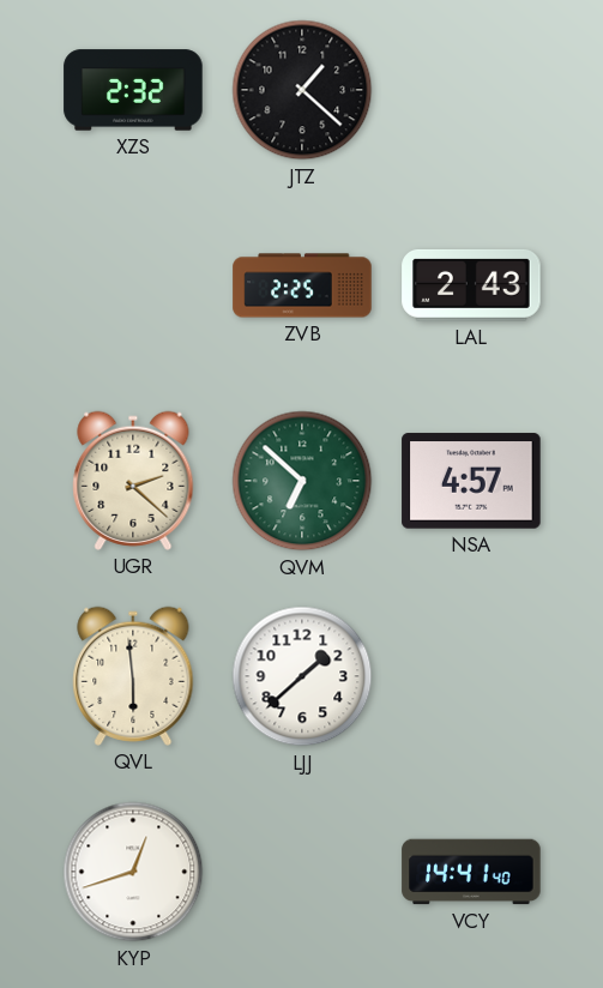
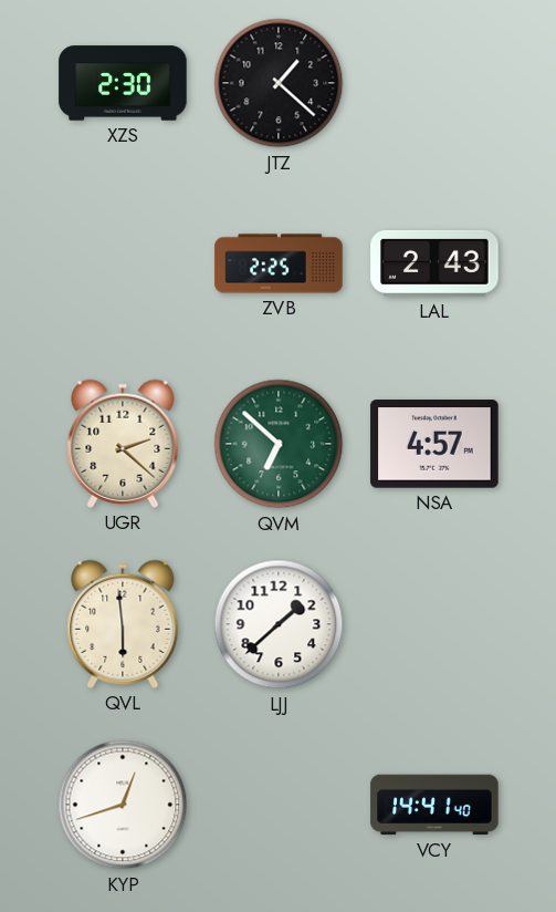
XZS: 2:32 -> 2:30 (123, 83)
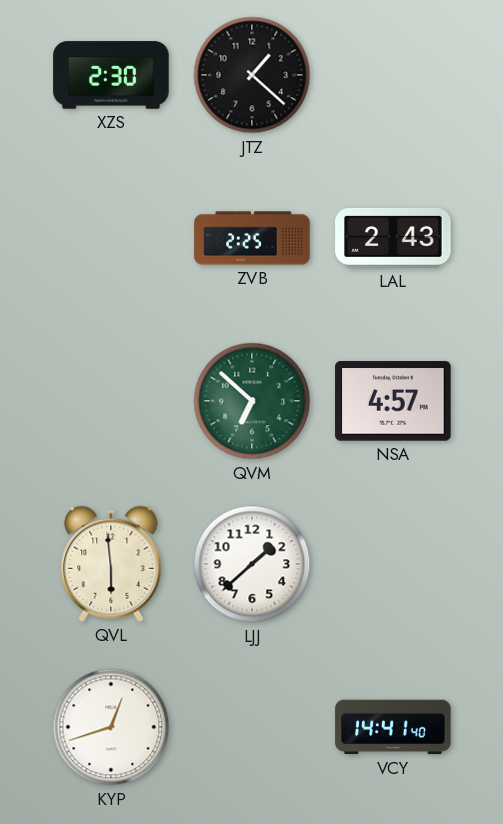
UGR: 2:22 -> none (123, 444)
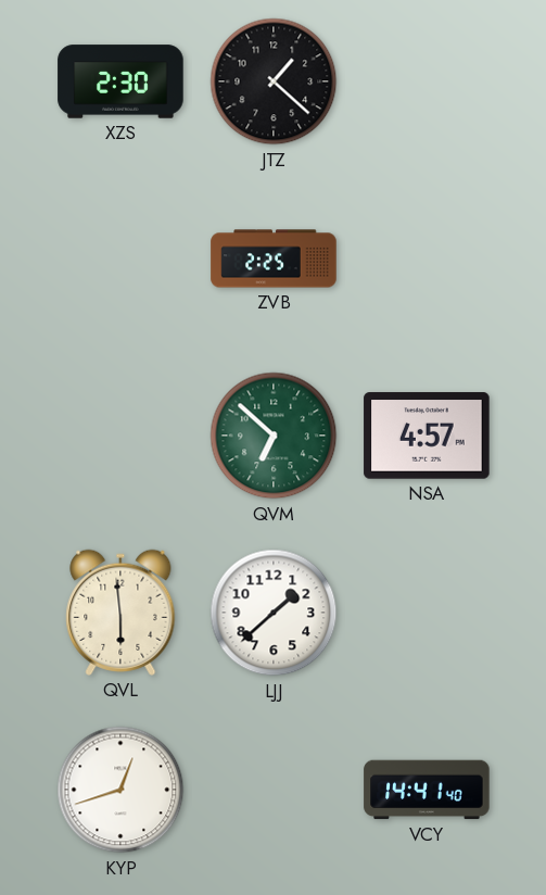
LAL: 2:43 -> none (393, 238)
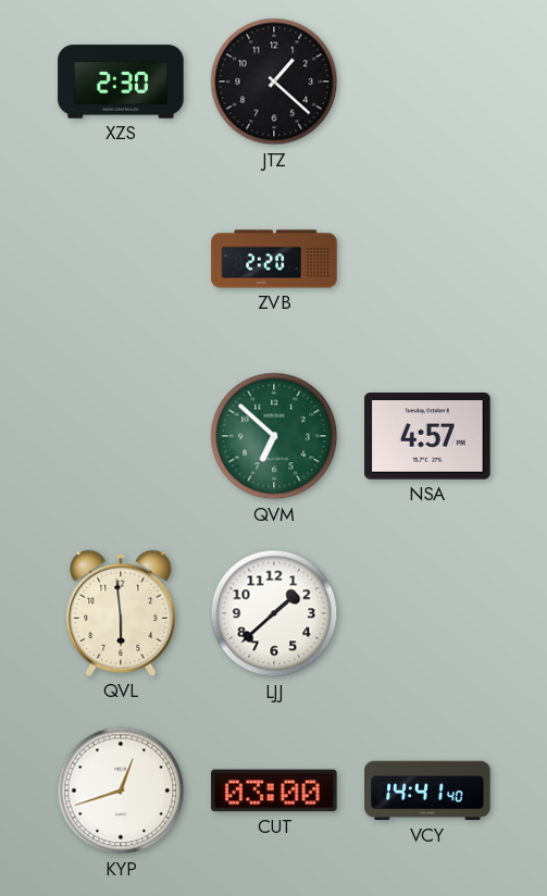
ZVB: 2:25 -> 2:20 (274, 259)
CUT: none -> 03:00 (274, 791)
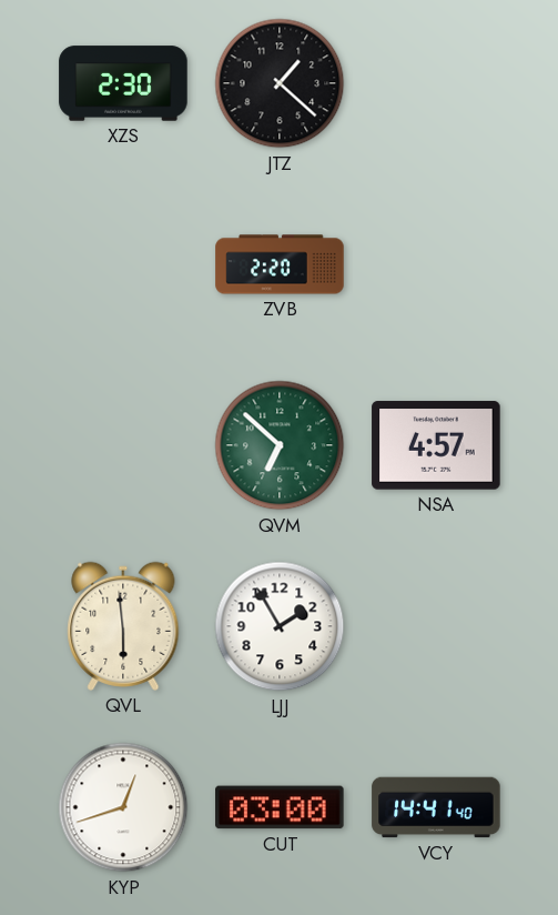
LJJ: 1:38 -> 1:55 (280, 626)
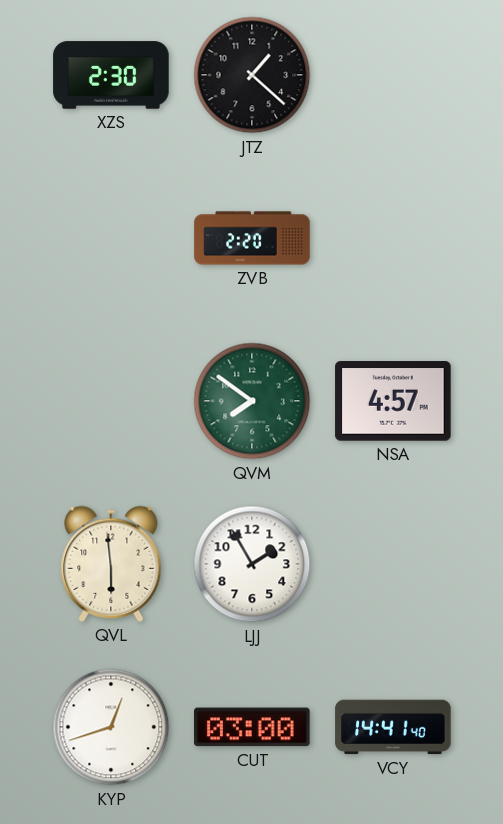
QVM: 6:52 -> 7:51 (252, 401)
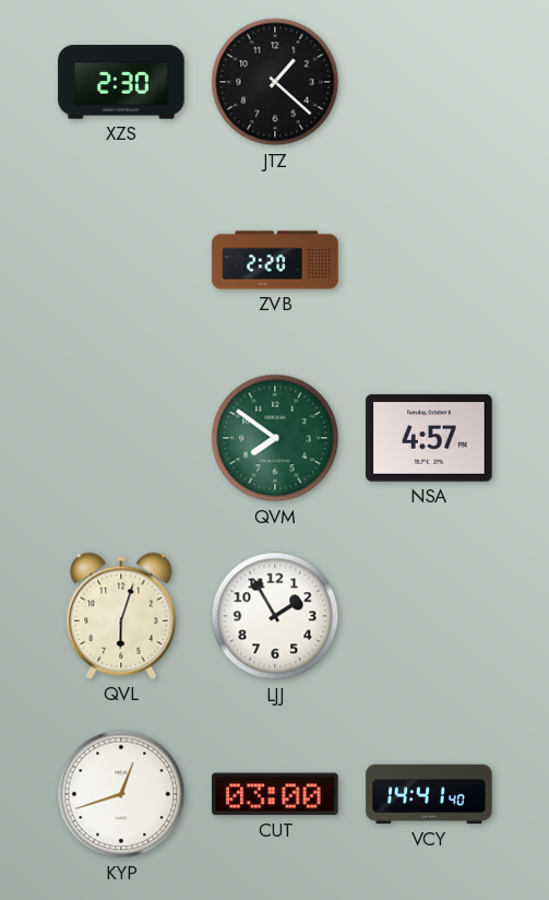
QVL: 5:59 -> 6:03 (121, 616)
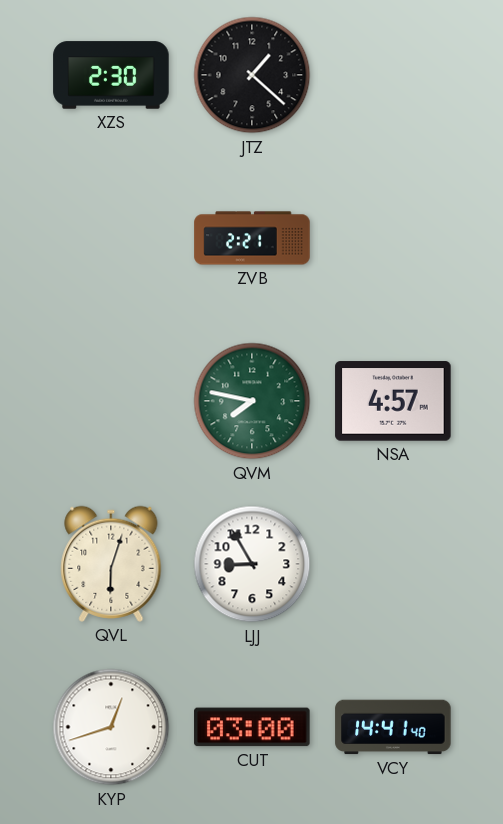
ZVB: 2:20 -> 2:21 (252, 238)
QVM: 7:51 -> 7:47 (252, 401)
LJJ: 1:55 -> 8:55 (252, 564)
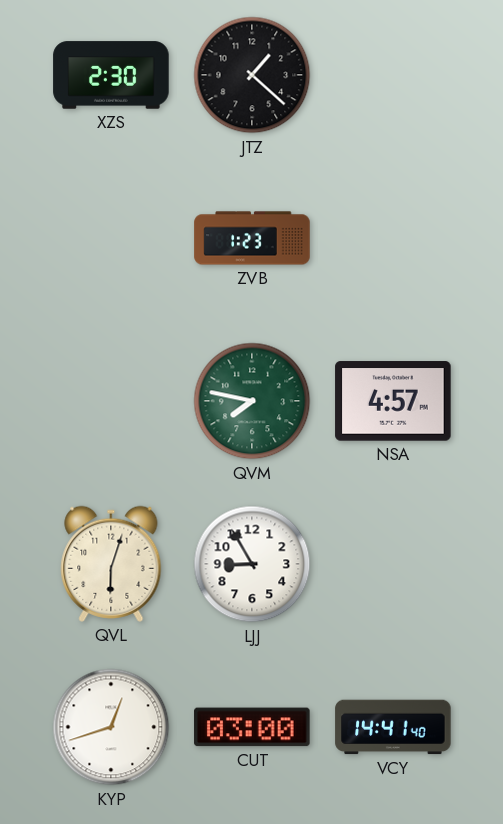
ZVB: 2:21 -> 1:23 (252, 238)
